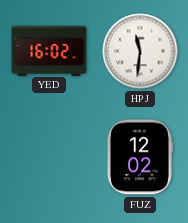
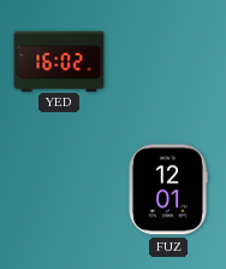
HPJ: 11:31 -> none (140, 51)
FUZ: 12:02 -> 12:01 (168, 189)
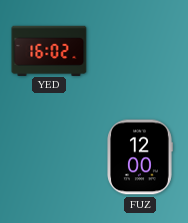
FUZ: 12:01 -> 12:00 (140, 157)
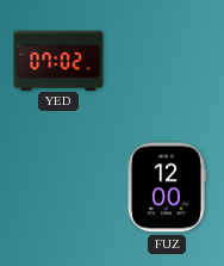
YED: 16:02 -> 07:02 (58, 60)
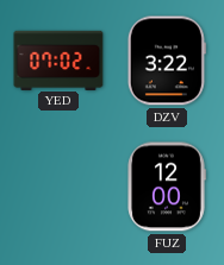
DZV: none -> 3:22 (167, 61)
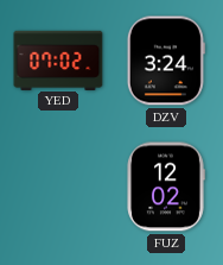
DZV: 3:22 -> 3:24 (166, 61)
FUZ: 12:00 -> 12:02 (166, 187)
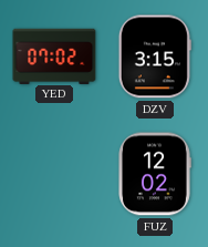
DZV: 3:24 -> 3:15 (155, 56)
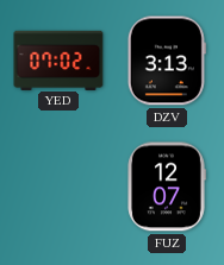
DZV: 3:15 -> 3:13 (167, 61)
FUZ: 12:02 -> 12:07 (167, 187)
